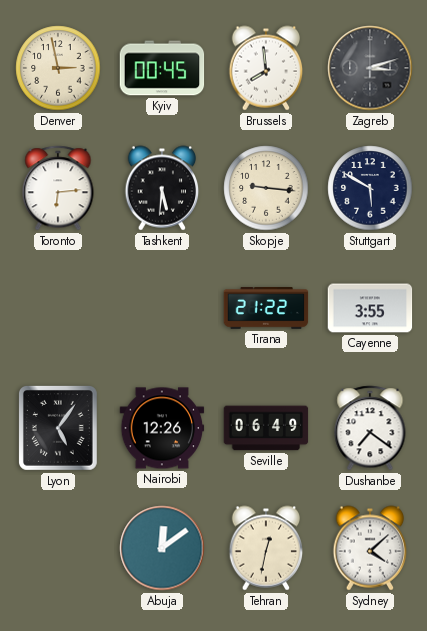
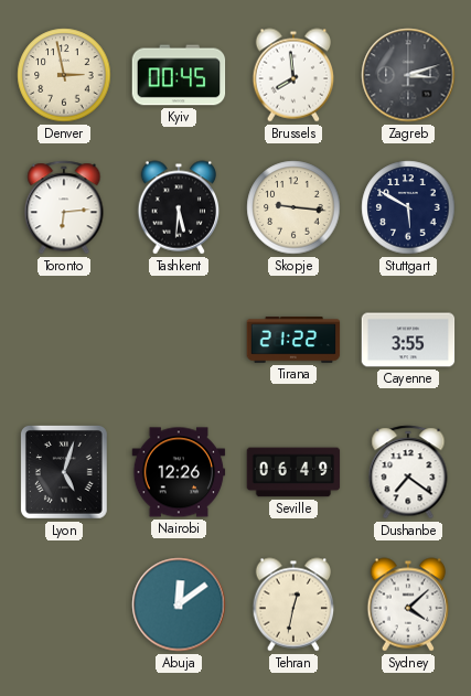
Lyon: 5:06 -> 5:03 (64, 472)
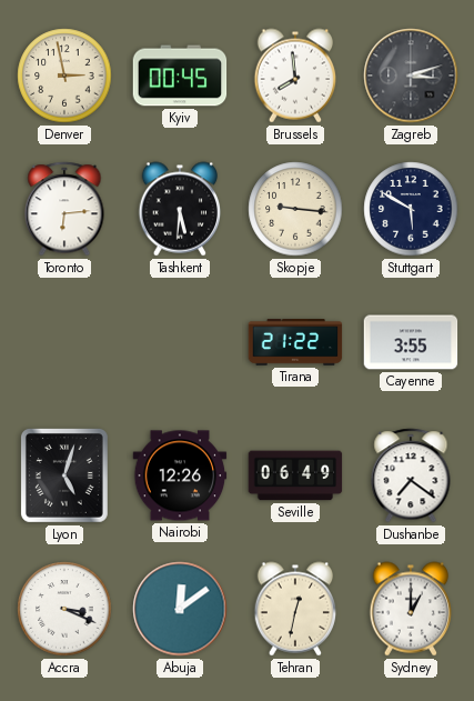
Accra: none -> 3:19 (64, 609)
Sydney: 4:08 -> 1:00 (411, 609)
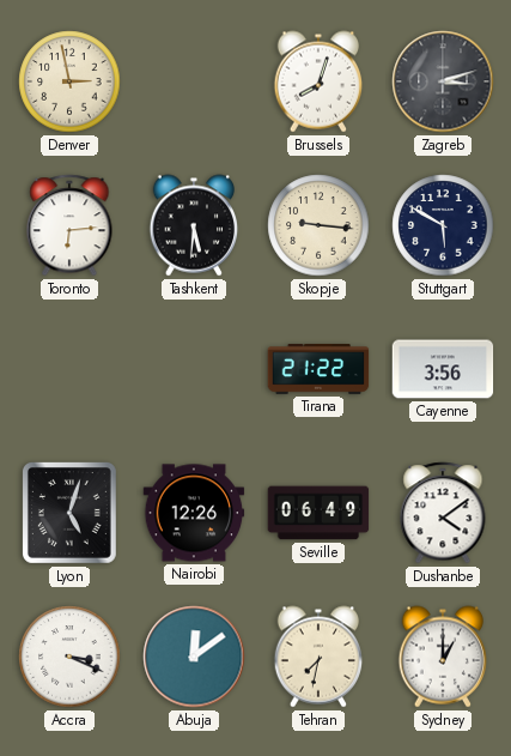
Kyiv: 00:45 -> none (180, 76)
Brussels: 7:59 -> 8:03 (318, 81)
Cayenne: 3:55 -> 3:56 (443, 369)
Dushanbe: 7:21 -> 4:09 (443, 513)
Tehran: 12:32 -> 7:32 (318, 657)
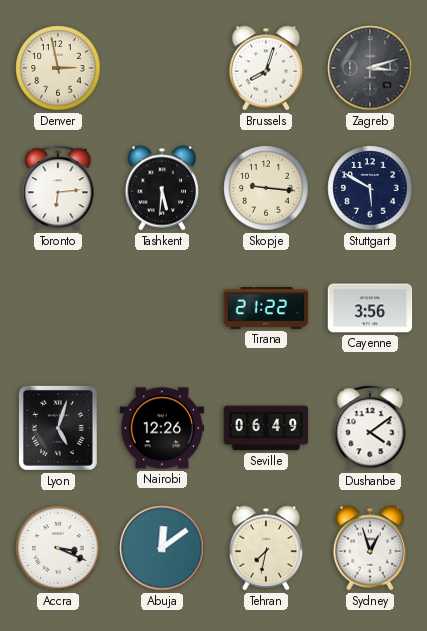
Sydney: 1:00 -> 12:57 (370, 548)
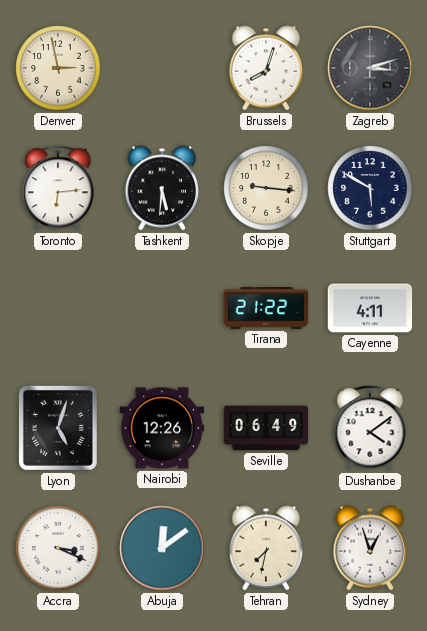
Cayenne: 3:56 -> 4:11 (370, 308)
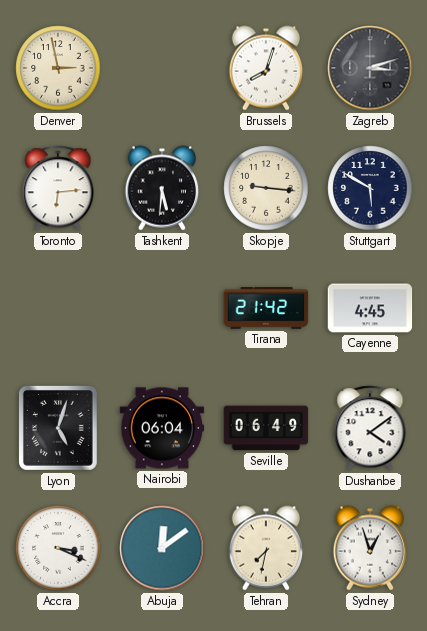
Tirana: 21:22 -> 21:42 (266, 309)
Cayenne: 4:11 -> 4:45 (370, 308)
Nairobi: 12:26 -> 06:04 (162, 428)
